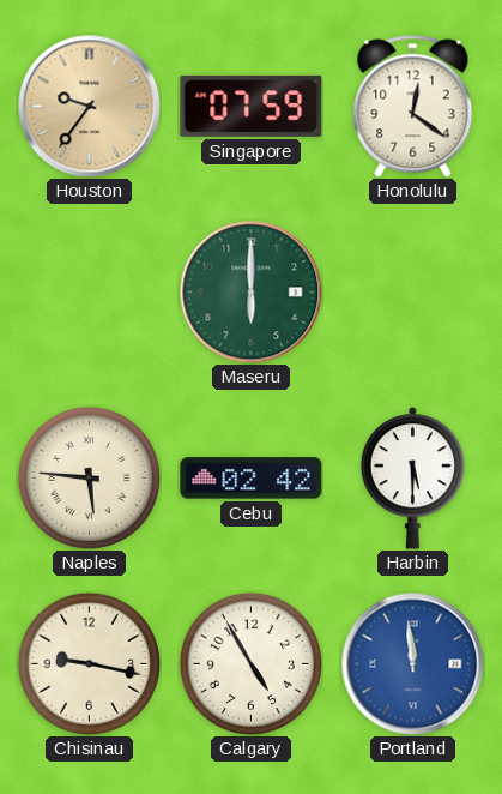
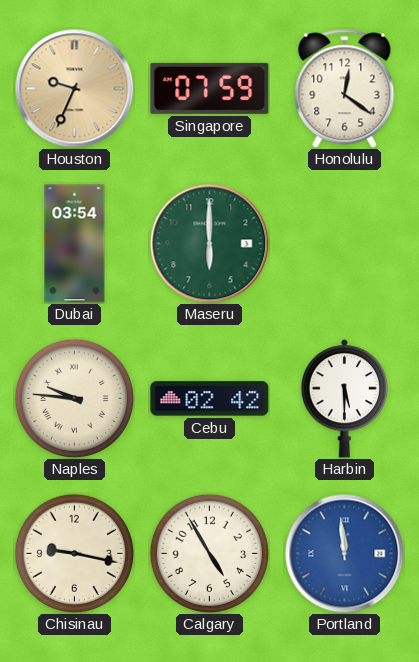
Houston: 9:36 -> 9:34 (75, 89)
Dubai: none -> 03:54 (75, 244)
Naples: 5:46 -> 9:46 (74, 398)
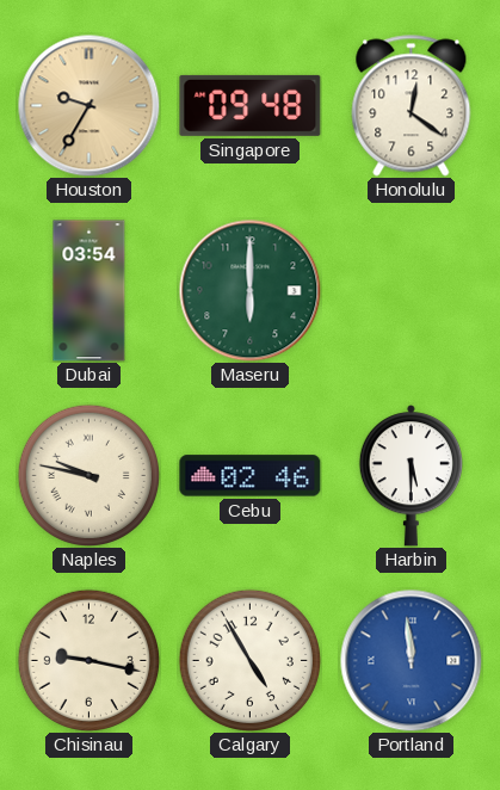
Houston: 9:34 -> 9:35 (89, 106)
Singapore: 07:59 -> 09:48 (251, 105)
Naples: 9:46 -> 9:47 (88, 475)
Cebu: 02:42 -> 02:46 (251, 476)
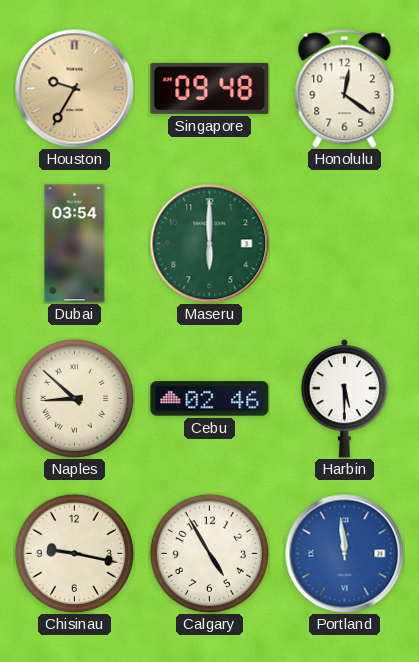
Naples: 9:47 -> 8:52 (74, 398)
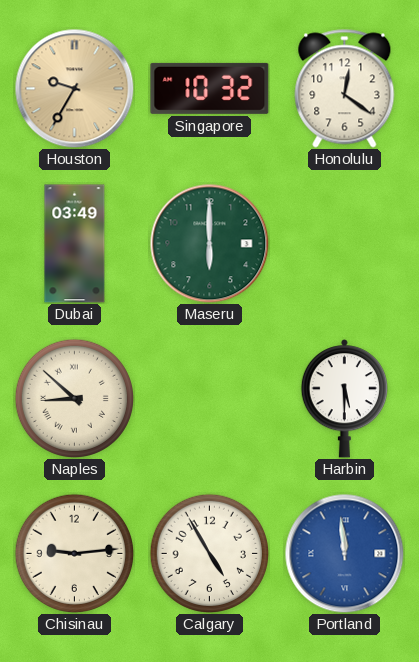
Singapore: 09:48 -> 10:32 (210, 88)
Dubai: 03:54 -> 03:49 (75, 244)
Cebu: 02:46 -> none (210, 399)
Chisinau: 9:17 -> 9:14 (74, 553)
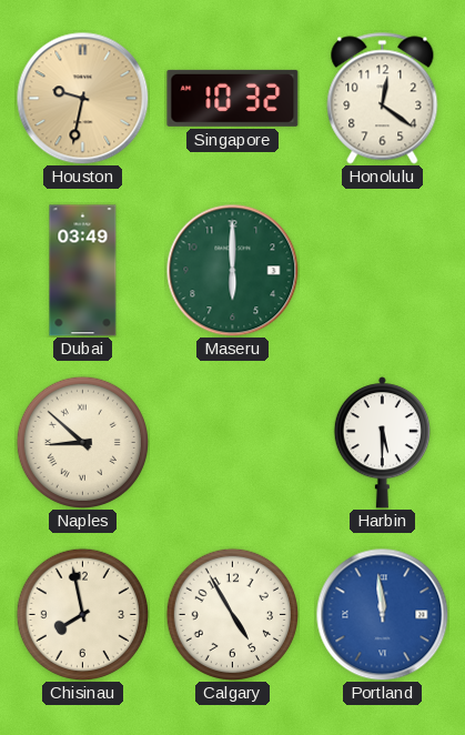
Houston: 9:35 -> 9:32 (83, 99)
Chisinau: 9:14 -> 7:58 (82, 614)
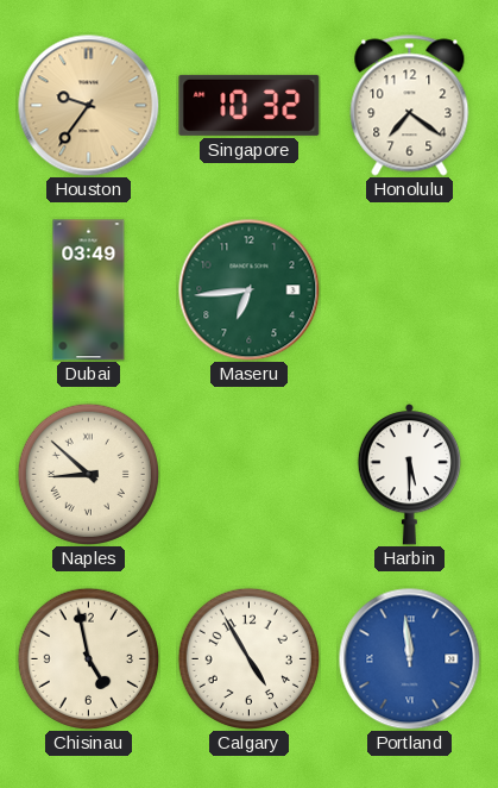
Houston: 9:32 -> 9:36 (89, 106)
Honolulu: 12:21 -> 7:21 (410, 106)
Maseru: 6:00 -> 6:44 (250, 290)
Chisinau: 7:58 -> 4:58 (88, 658)
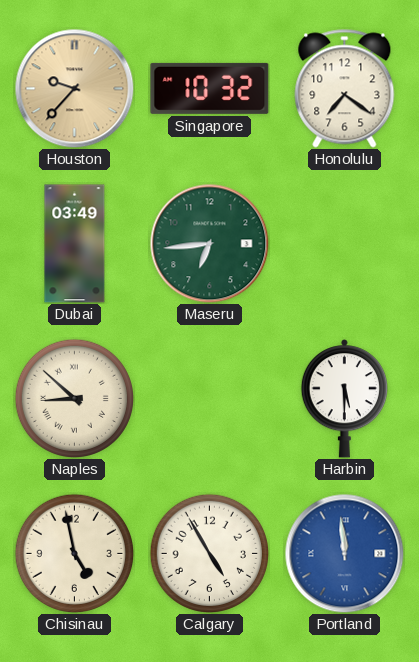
Houston: 9:36 -> 9:37 (75, 89)
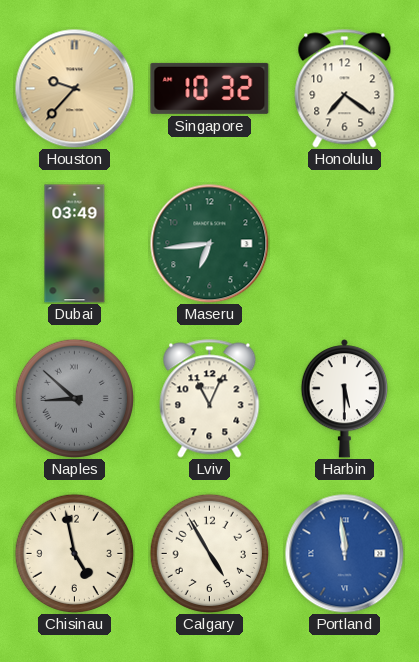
Naples dial: cream -> grey (74, 398)
Lviv: none -> 11:04 (210, 399)
